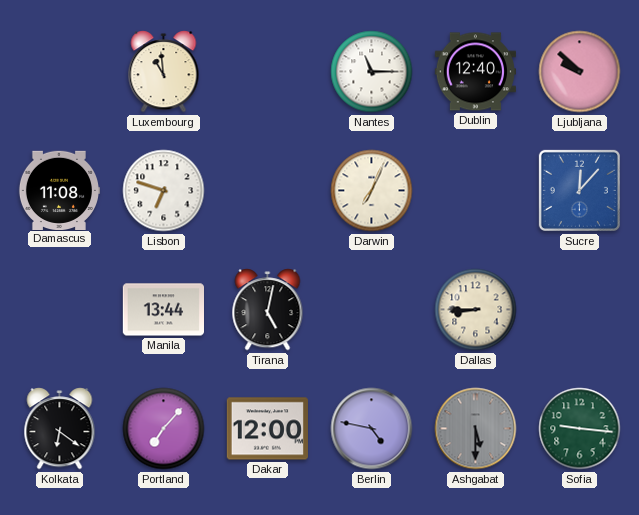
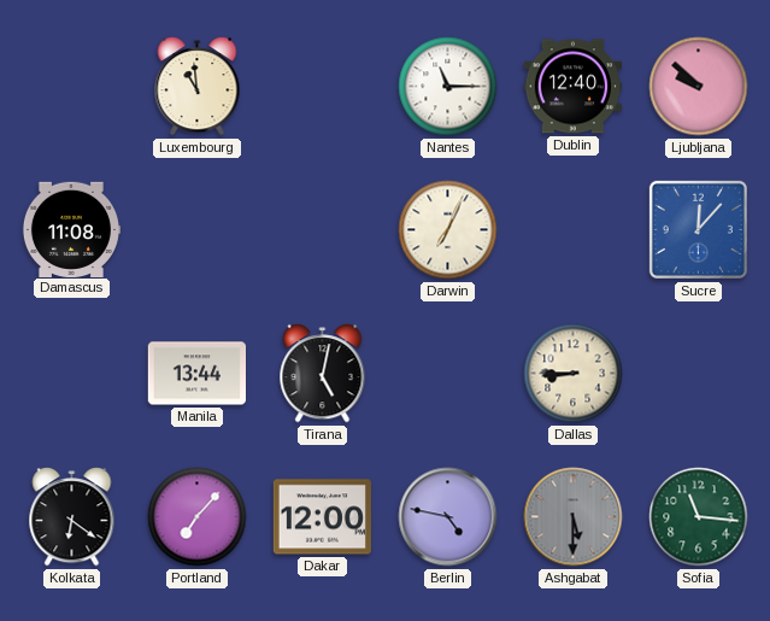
Lisbon: 6:48 -> none (164, 191)
Sofia: 9:16 -> 11:16 (699, 517)
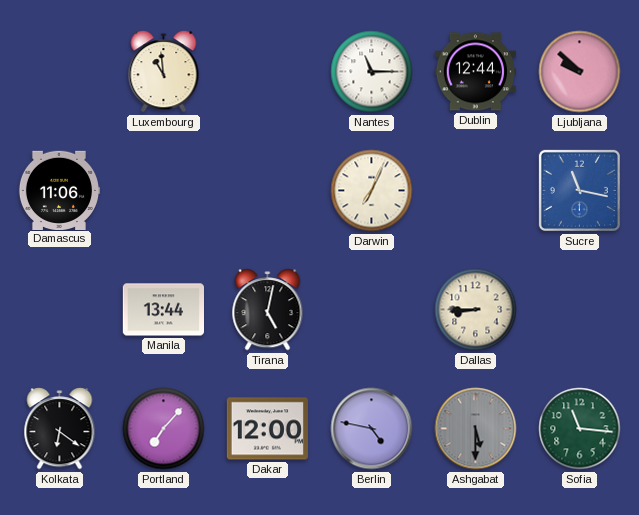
Dublin: 12:40 -> 12:44 (475, 72)
Damascus: 11:08 -> 11:06 (58, 190)
Sucre: 12:07 -> 11:17 (579, 190)
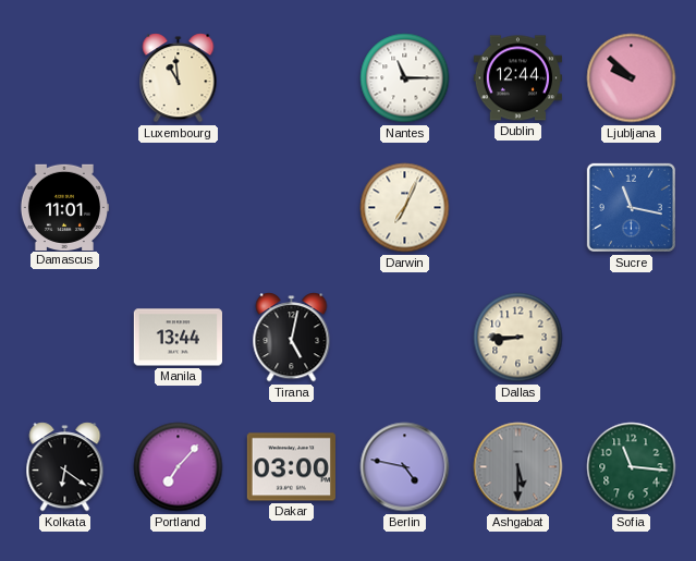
Damascus: 11:06 -> 11:01 (63, 207)
Dakar: 12:00 -> 03:00 (291, 467)
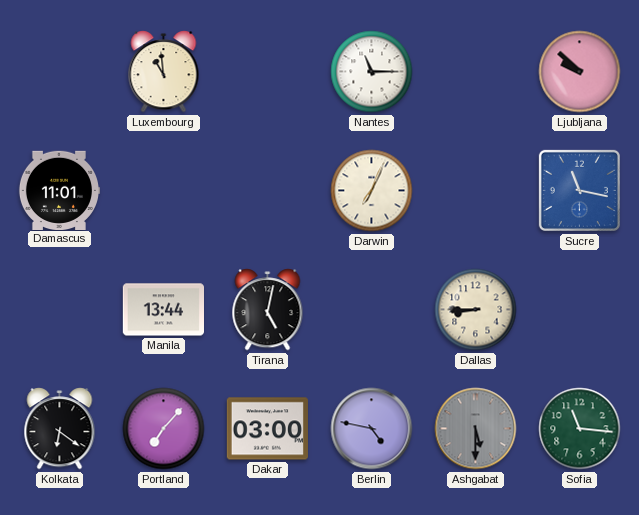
Dublin: 12:44 -> none (517, 78)
